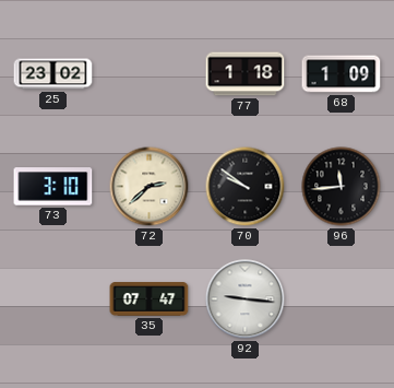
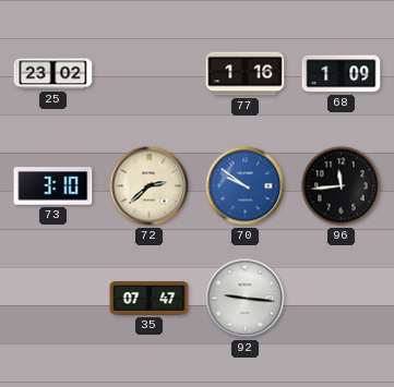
77: 1:18 -> 1:16 (246, 74)
70 dial: black -> blue (246, 186)
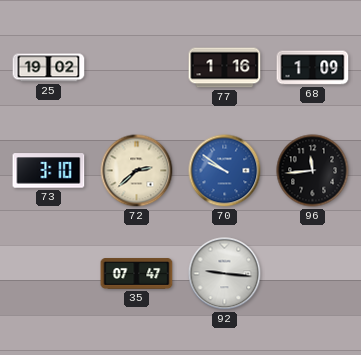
25: 23:02 -> 19:02 (49, 68)
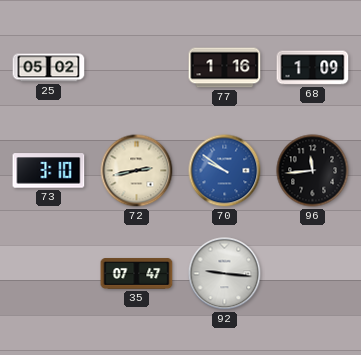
25: 19:02 -> 05:02 (49, 68)
72: 2:38 -> 2:43 (137, 171)
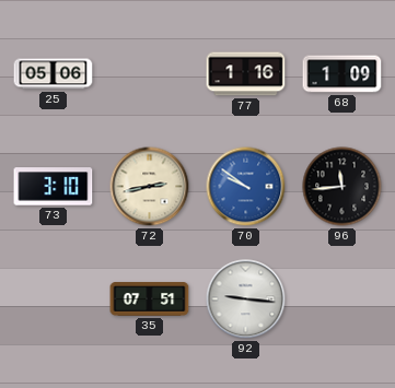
25: 05:02 -> 05:06 (54, 74)
35: 07:47 -> 07:51 (150, 299)
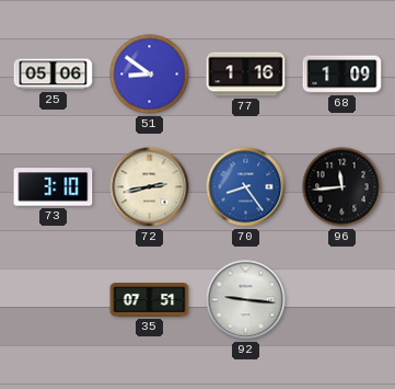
51: none -> 8:51 (150, 75)
70: 9:51 -> 8:24 (246, 187)
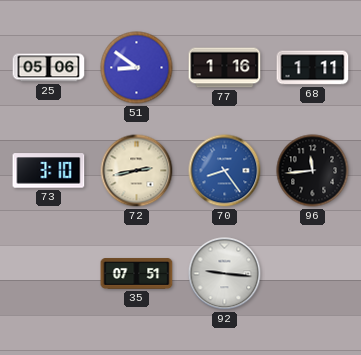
68: 1:09 -> 1:11 (313, 68)
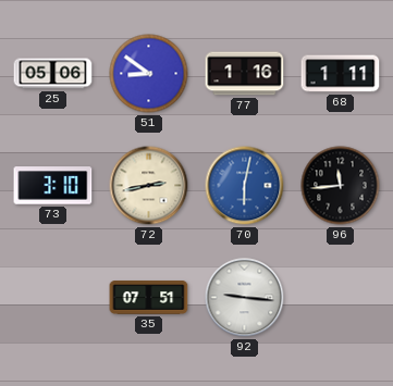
70: 8:24 -> 6:02 (245, 186)
